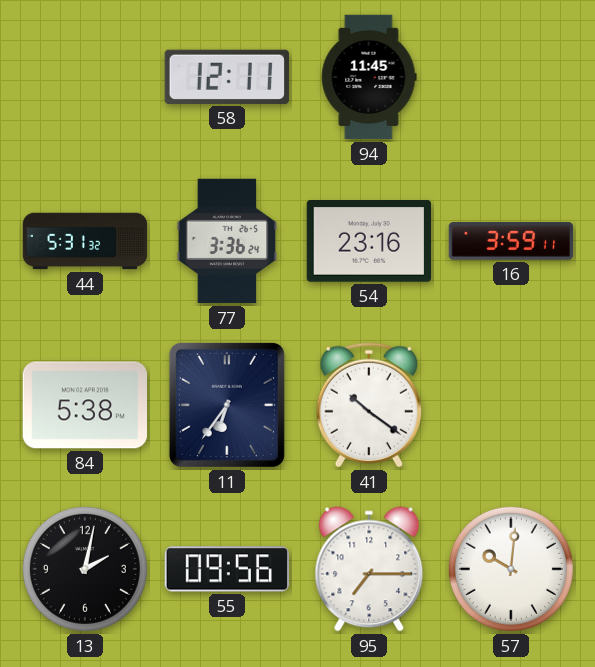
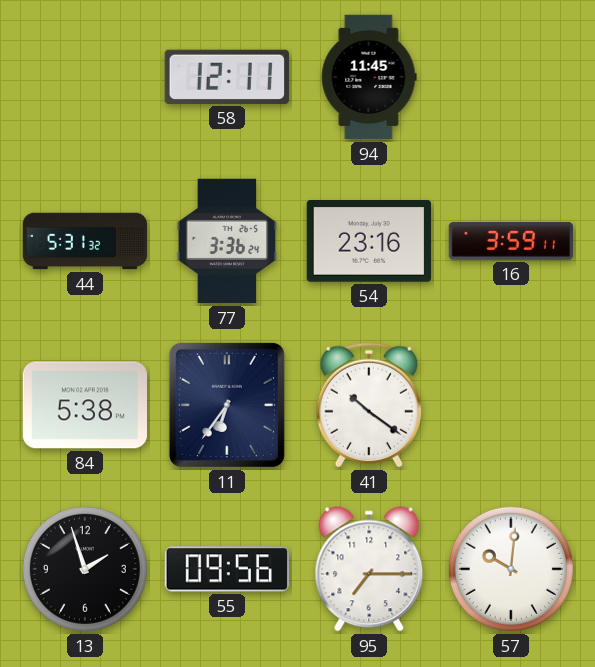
13: 2:02 -> 1:57 (85, 569)
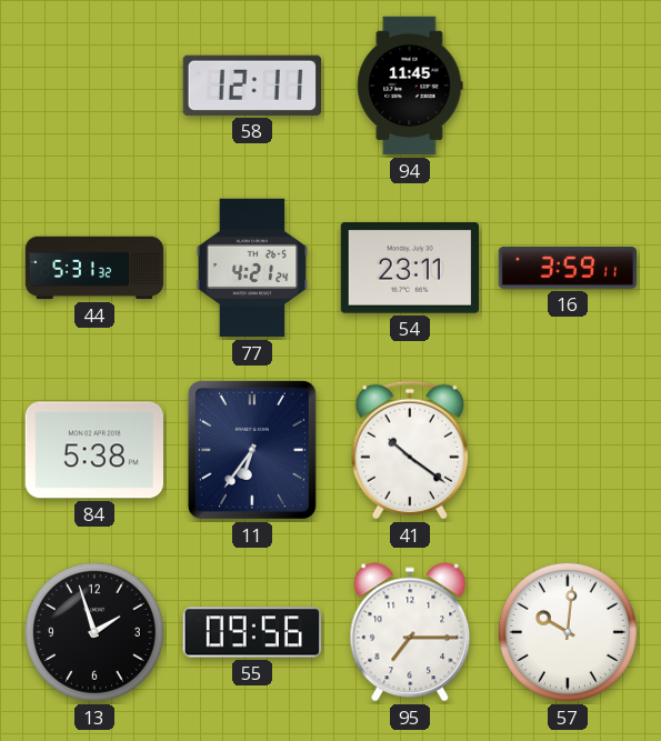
77: 3:36 -> 4:21 (252, 268)
54: 23:16 -> 23:11 (409, 269)
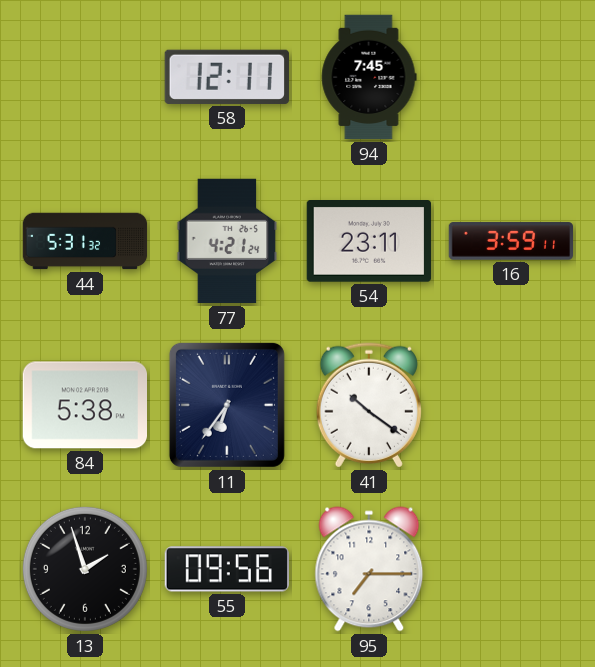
94: 11:45 -> 7:45 (369, 77)
57: 10:01 -> none (568, 632)
